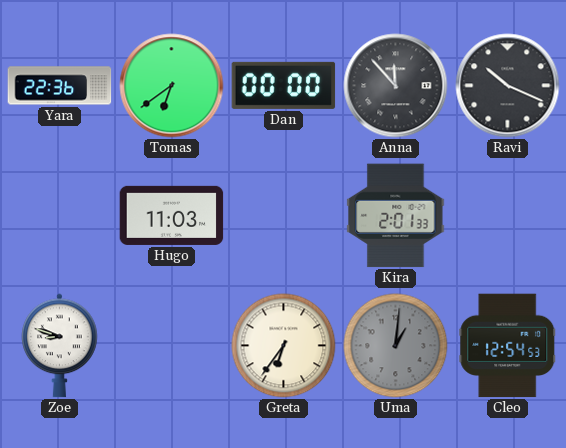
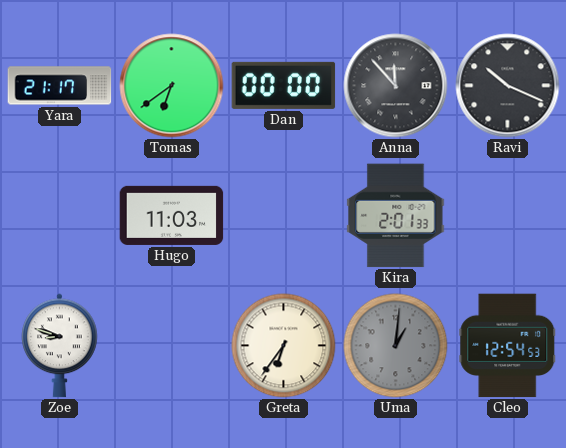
Yara: 22:36 -> 21:17 (60, 86)
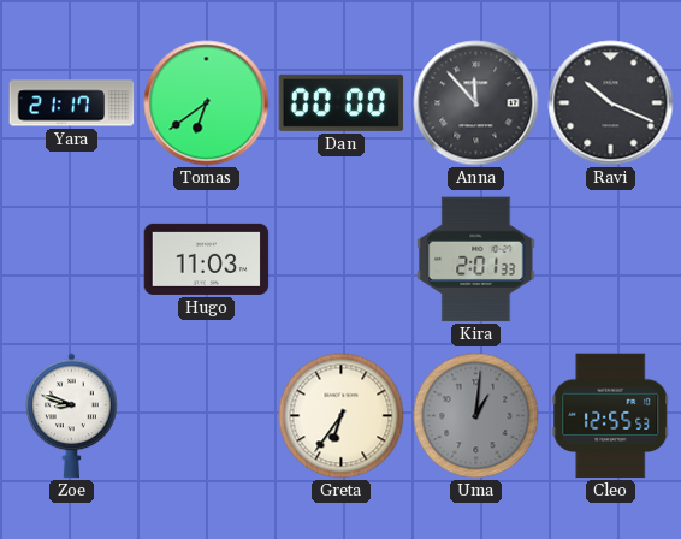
Cleo: 12:54 -> 12:55 (611, 416)
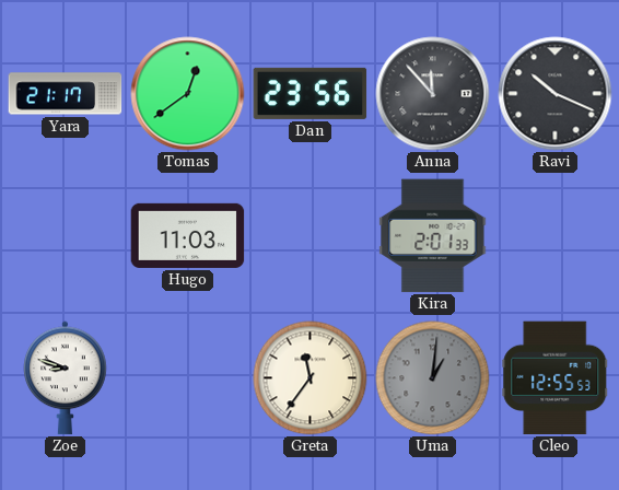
Tomas: 6:39 -> 12:39 (188, 94)
Dan: 00:00 -> 23:56 (311, 93)
Greta: 6:36 -> 11:36 (311, 378)
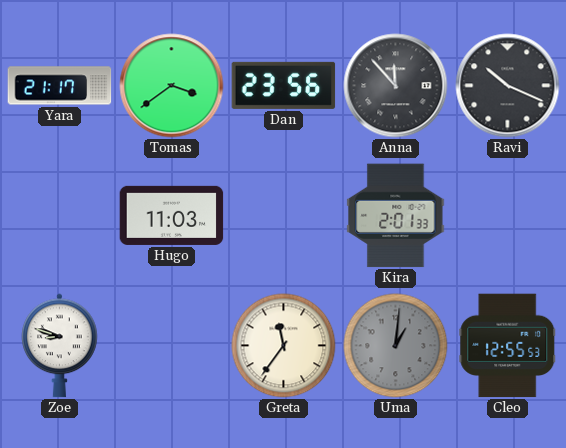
Tomas: 12:39 -> 3:39 (172, 86)
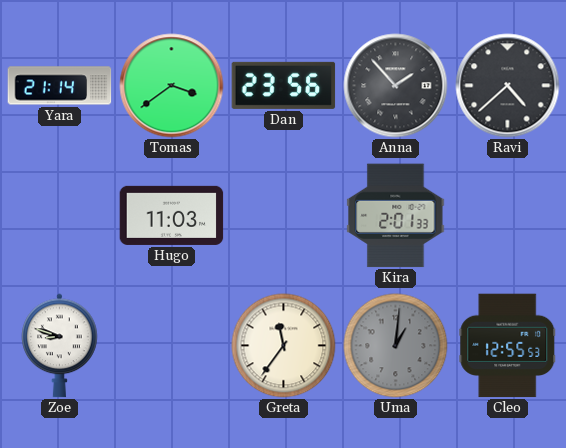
Yara: 21:17 -> 21:14 (60, 86)
Anna: 11:53 -> 1:53 (396, 86)
Ravi: 10:19 -> 4:38 (508, 86)
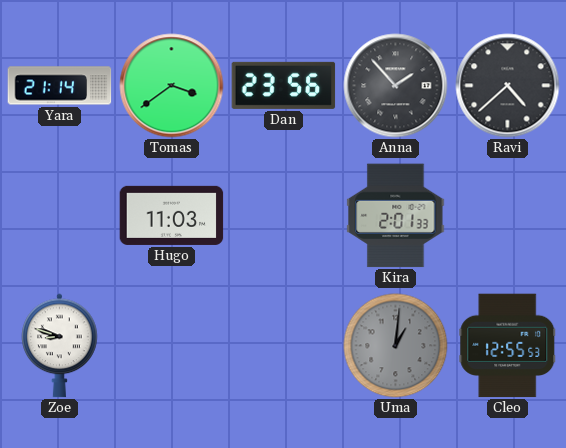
Greta: 11:36 -> none (284, 346)
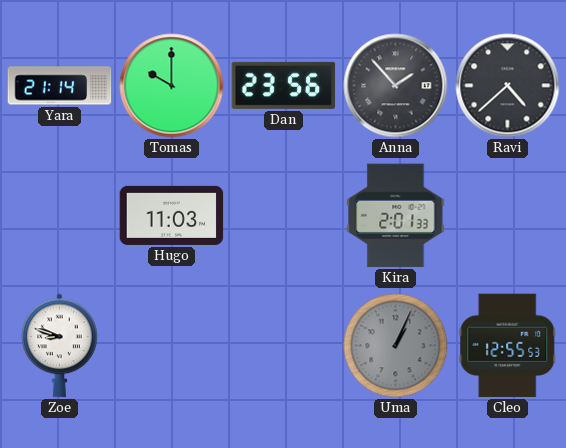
Tomas: 3:39 -> 10:00 (172, 86)
Uma: 1:01 -> 1:04 (396, 346)
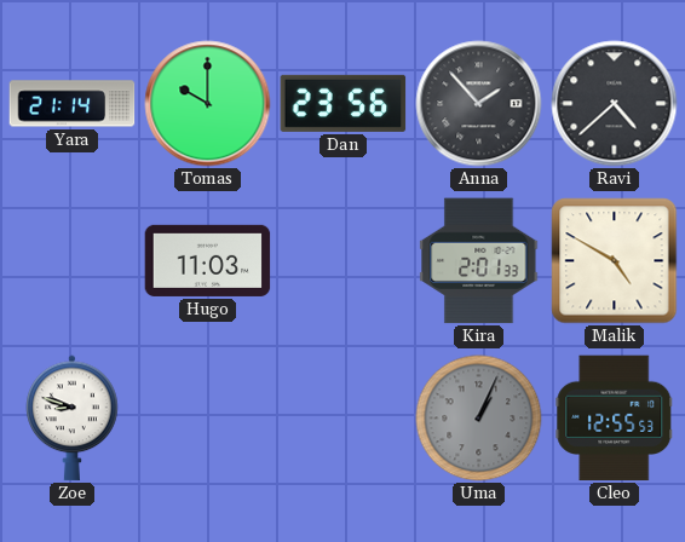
Malik: none -> 4:50 (615, 261)
